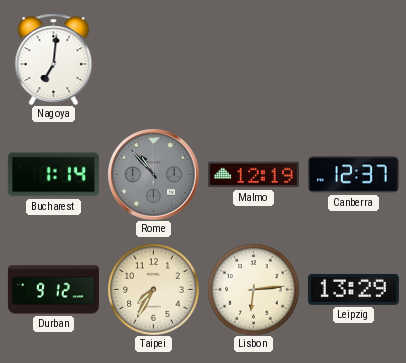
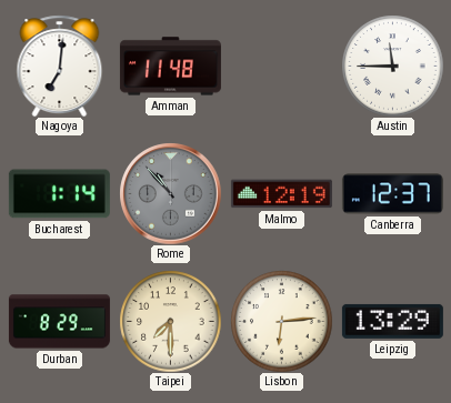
Amman: none -> 11:48 (170, 67)
Austin: none -> 11:45 (392, 66)
Durban: 9:12 -> 8:29 (59, 322)
Taipei: 7:35 -> 7:30 (170, 321)
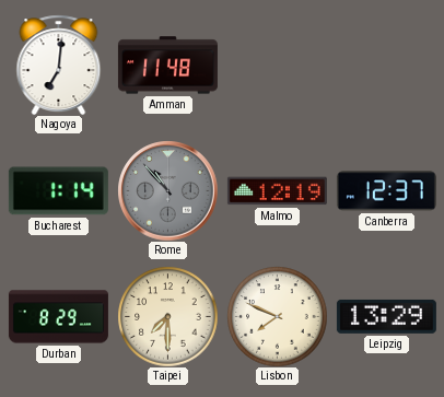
Austin: 11:45 -> none (392, 66)
Lisbon: 6:14 -> 7:49 (277, 316)
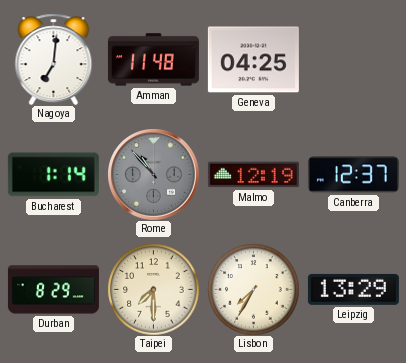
Geneva: none -> 04:25 (253, 60)
Lisbon: 7:49 -> 7:35 (253, 289)
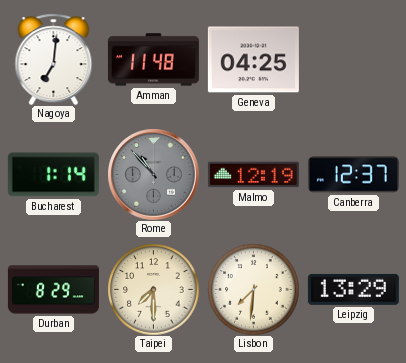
Lisbon: 7:35 -> 7:31 (253, 289)
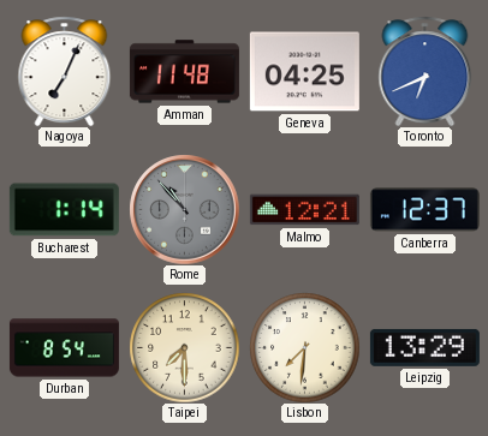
Nagoya: 7:01 -> 7:04 (65, 71)
Toronto: none -> 6:41 (425, 71)
Malmo: 12:19 -> 12:21 (304, 210)
Durban: 8:29 -> 8:54 (64, 348)
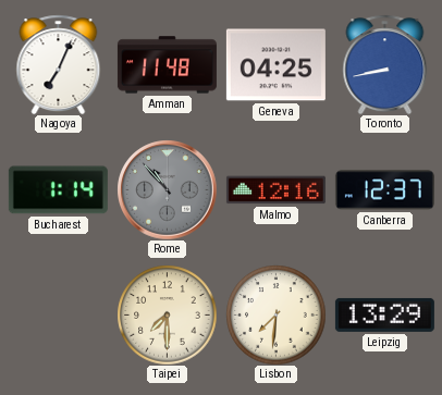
Toronto: 6:41 -> 8:43 (385, 64)
Malmo: 12:21 -> 12:16 (275, 190)
Durban: 8:54 -> none (64, 348)
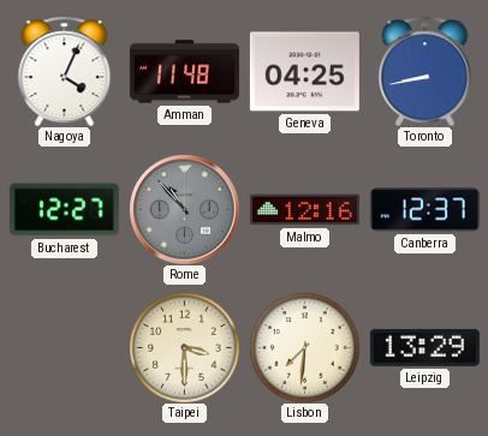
Nagoya: 7:04 -> 4:04 (65, 71)
Bucharest: 1:14 -> 12:27 (64, 210)
Taipei: 7:30 -> 3:30 (184, 347)
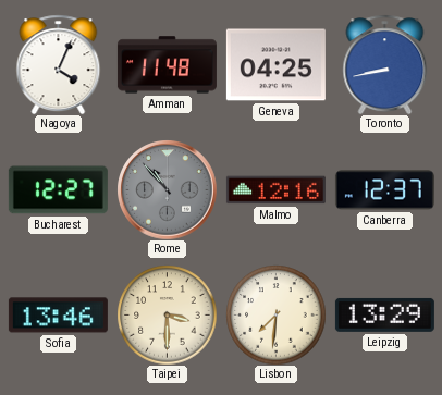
Sofia: none -> 13:46 (58, 316)
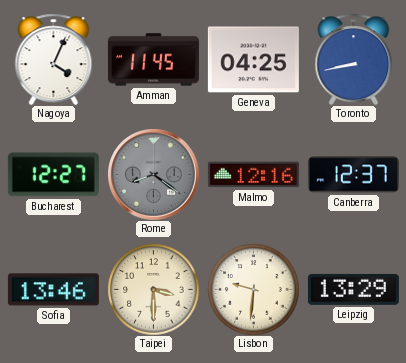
Amman: 11:48 -> 11:45 (153, 60)
Rome: 10:53 -> 8:21 (153, 174)
Lisbon: 7:31 -> 9:31 (253, 289)
